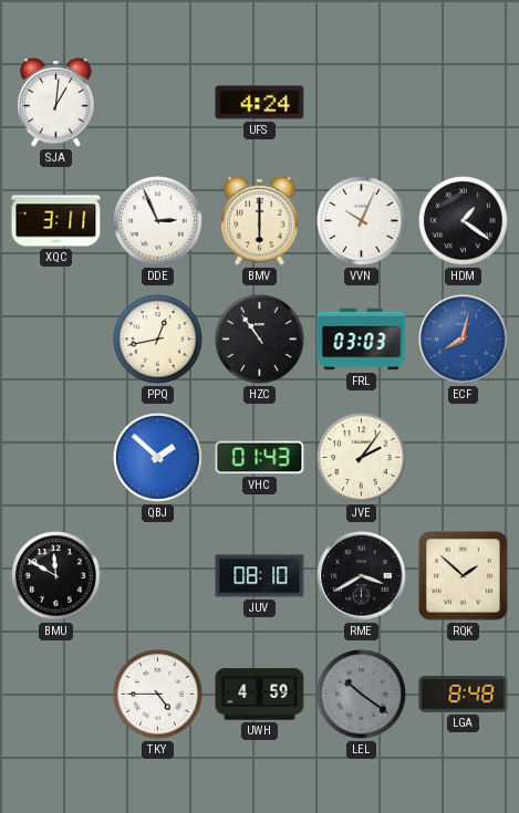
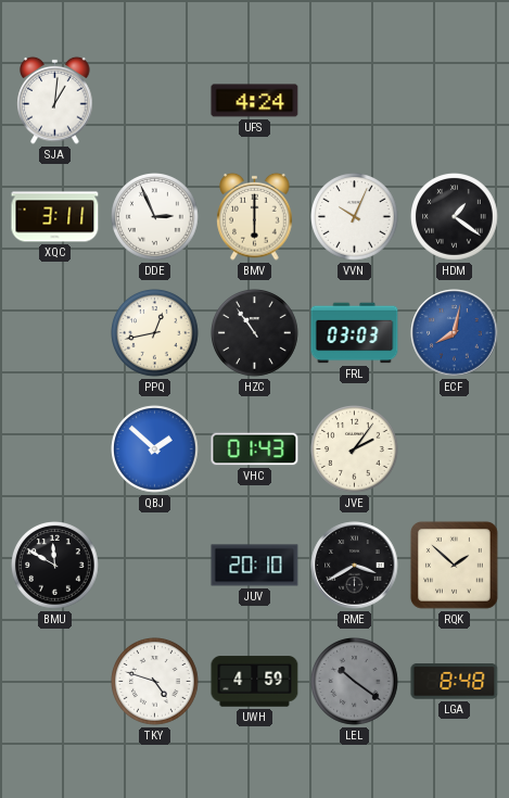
JUV: 08:10 -> 20:10 (255, 566)
TKY: 4:45 -> 4:48 (155, 682)
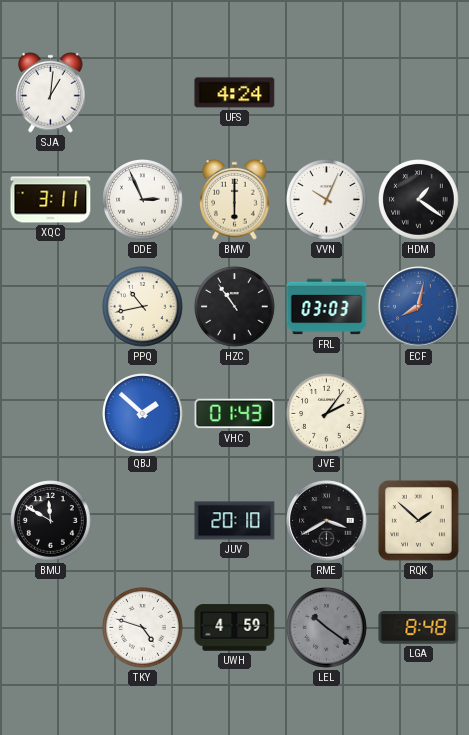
PPQ: 12:43 -> 10:43 (143, 307)
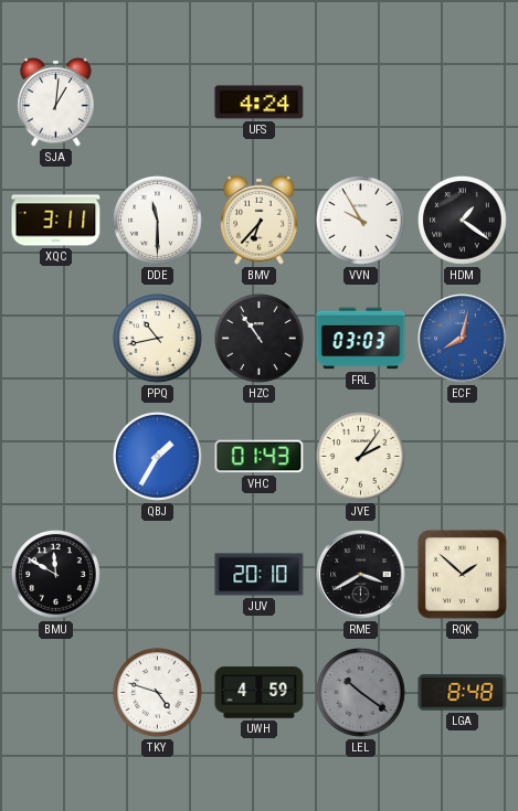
DDE: 2:56 -> 11:30 (158, 221)
BMV: 6:00 -> 6:37 (260, 220)
VVN: 10:04 -> 9:55 (361, 221)
QBJ: 1:52 -> 1:35 (158, 457)
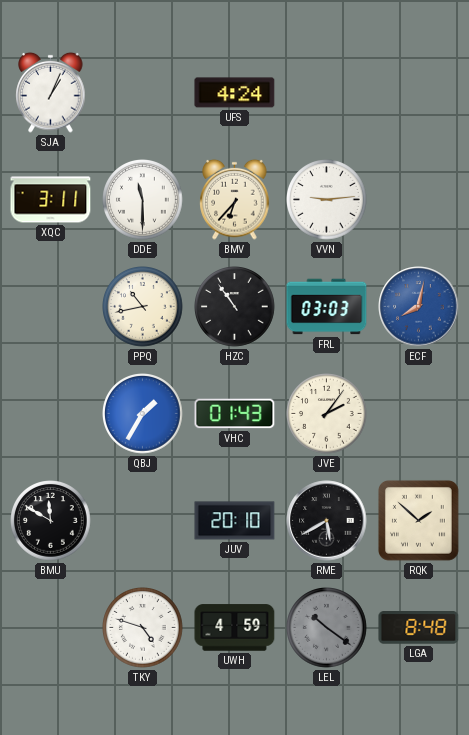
SJA: 1:01 -> 1:04 (51, 92)
VVN: 9:55 -> 9:14 (327, 200)
HDM: 1:21 -> none (463, 221)
RME: 3:40 -> 5:40 (327, 521)
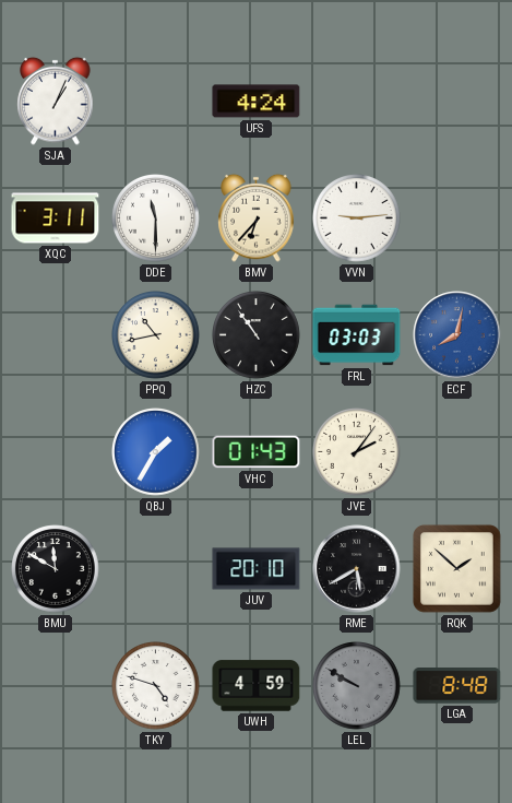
LEL: 10:21 -> 9:50 (357, 686)
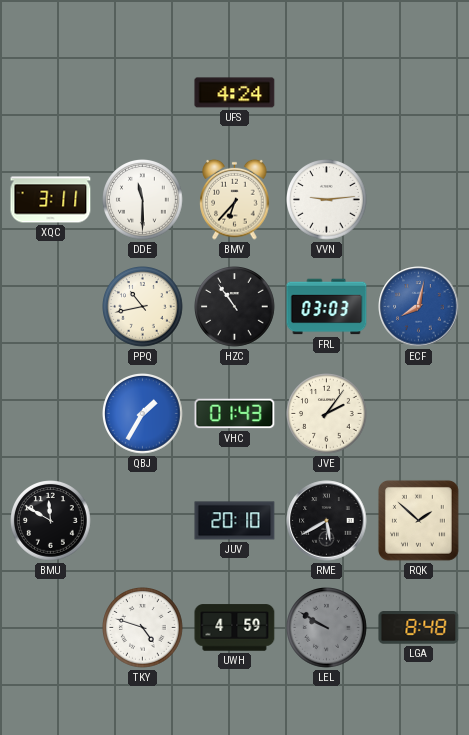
SJA: 1:04 -> none (56, 101)
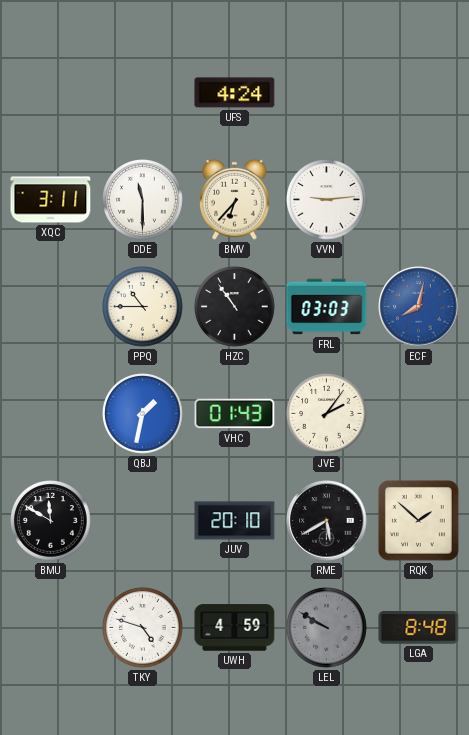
PPQ: 10:43 -> 10:45 (143, 307)
QBJ: 1:35 -> 1:32 (143, 414)
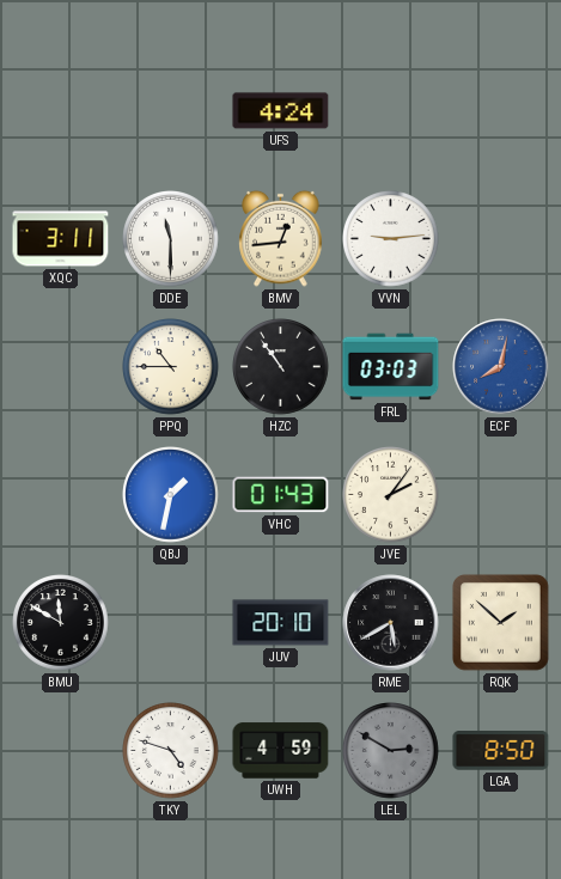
BMV: 6:37 -> 12:44 (281, 238)
LEL: 9:50 -> 2:50 (391, 751)
LGA: 8:48 -> 8:50 (501, 751)
